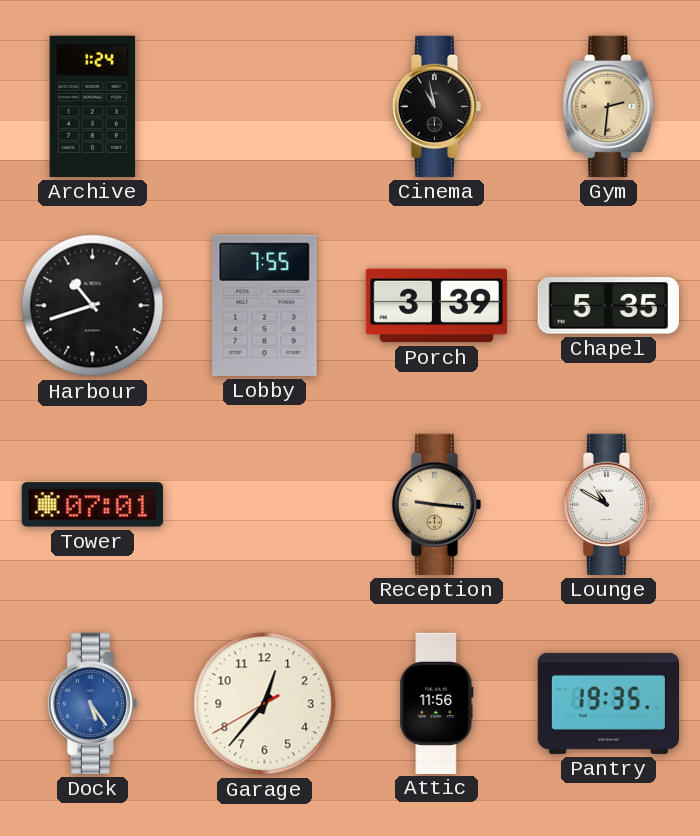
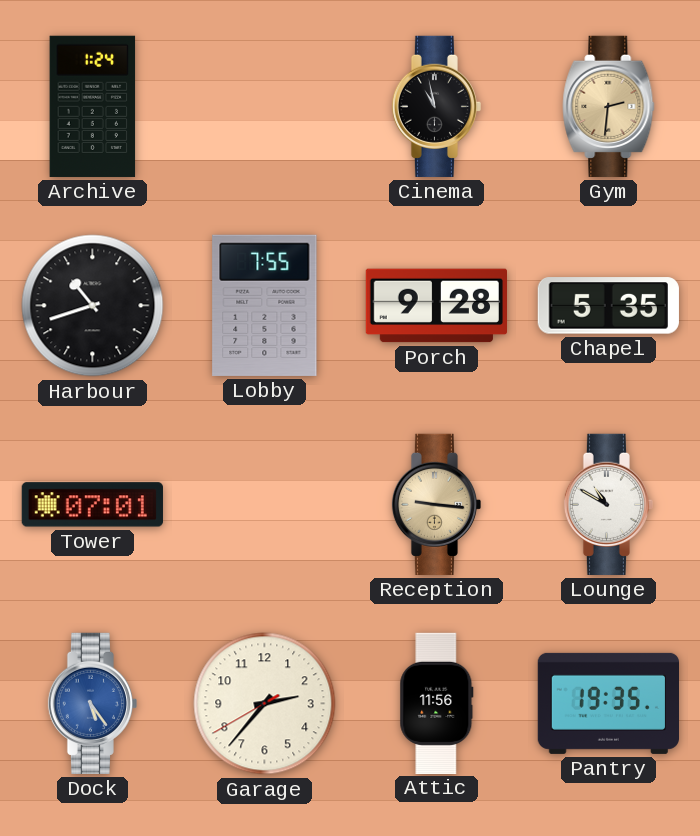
Porch: 3:39 -> 9:28 (436, 306)
Garage: 12:36 -> 2:36 (265, 704)
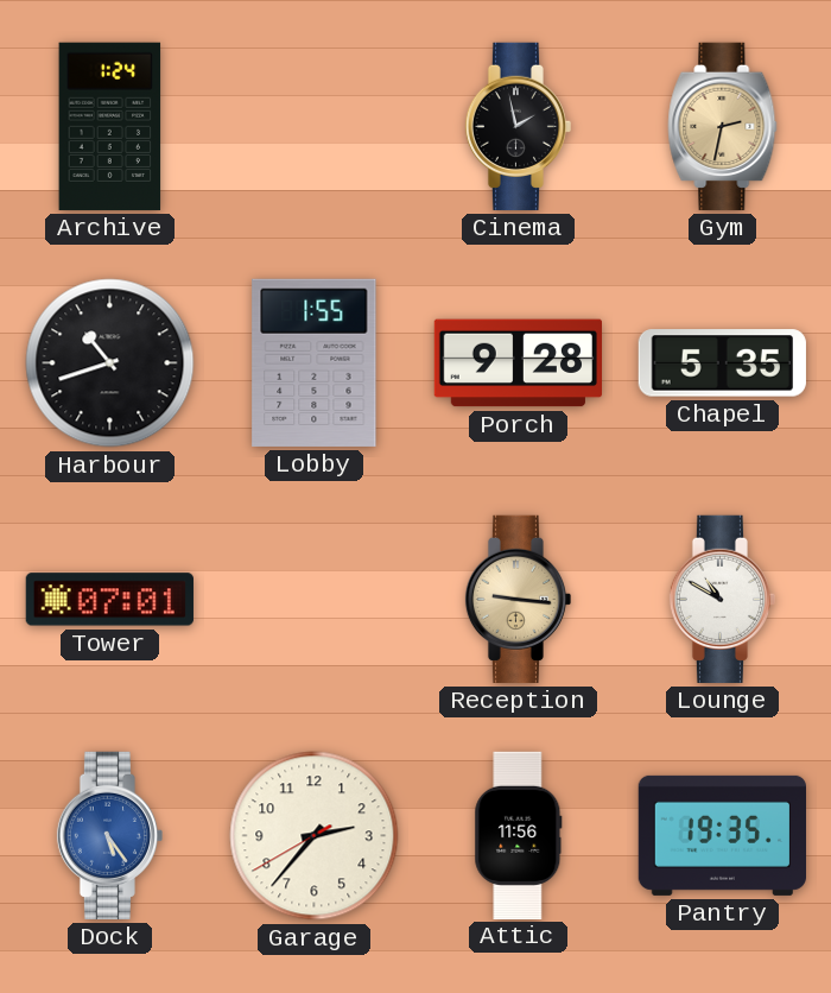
Cinema: 10:58 -> 1:58 (518, 126)
Gym: 2:31 -> 2:32 (723, 126)
Lobby: 7:55 -> 1:55 (315, 362)
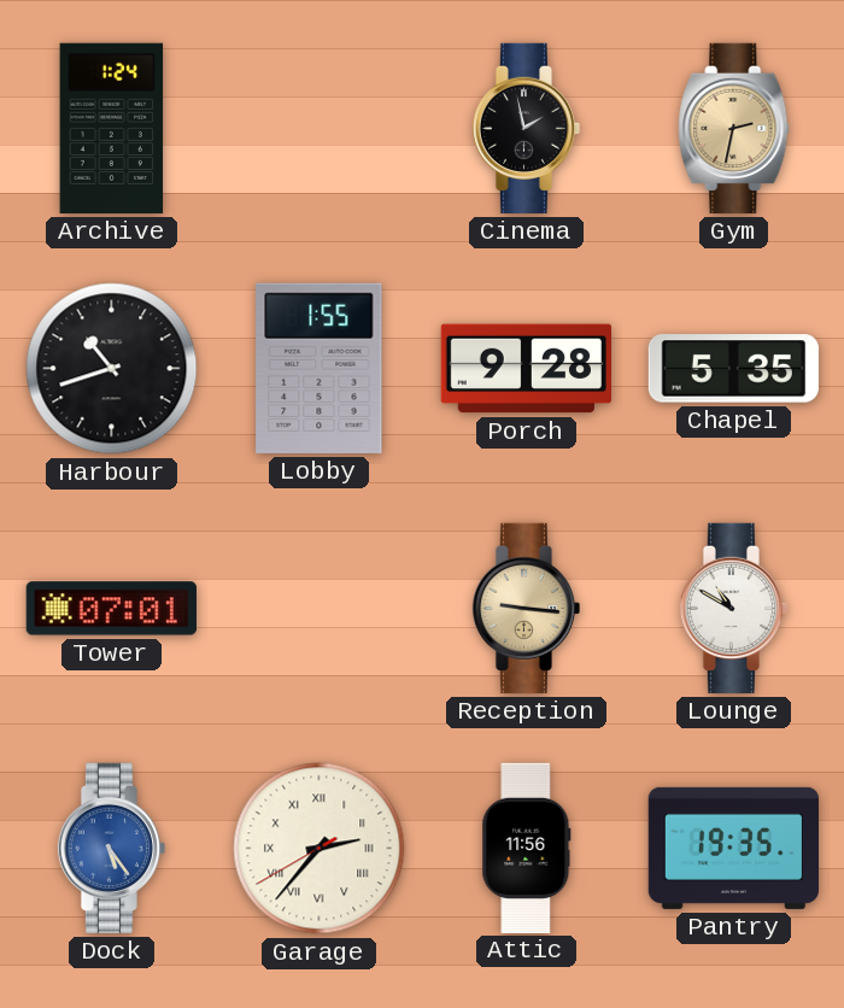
Garage numerals: Arabic -> Roman (320, 849)
